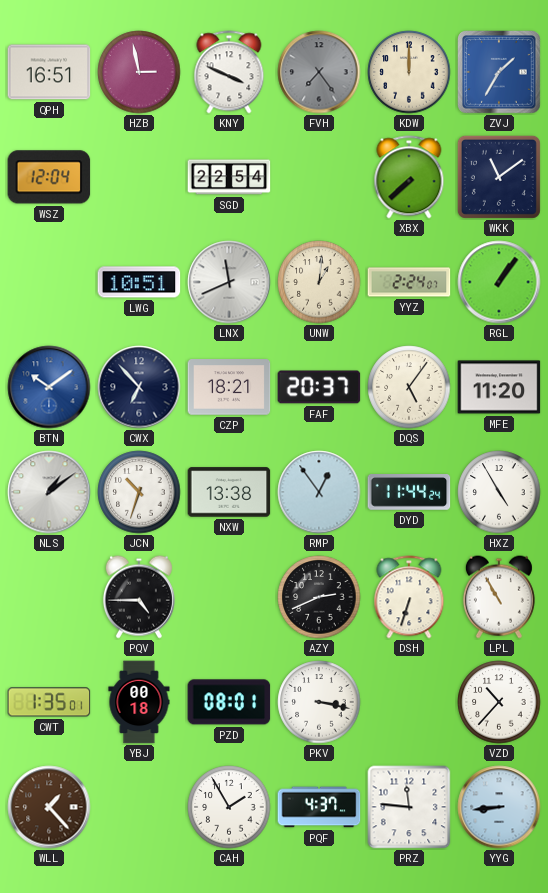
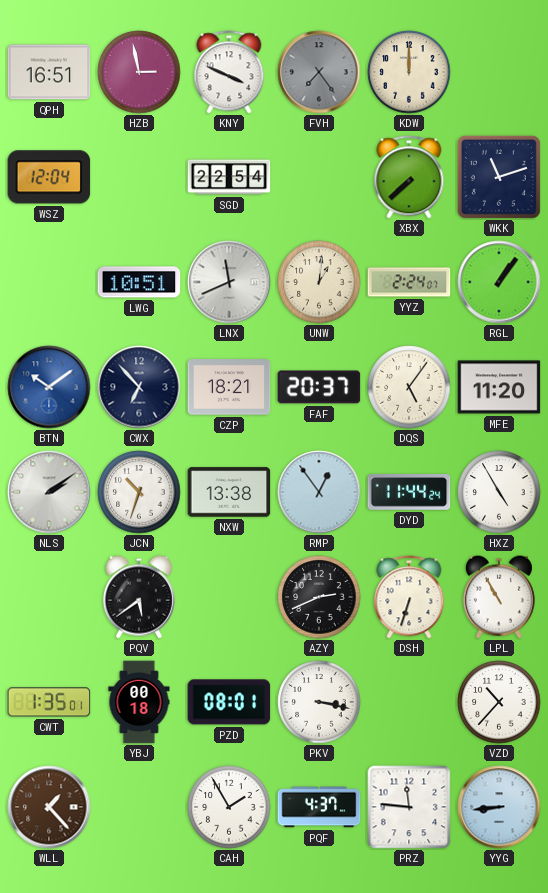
ZVJ: 1:35 -> none (500, 73)
WKK: 11:09 -> 11:12 (499, 177)
NLS: 1:09 -> 2:09 (49, 492)
PQV: 4:45 -> 5:39 (139, 597)
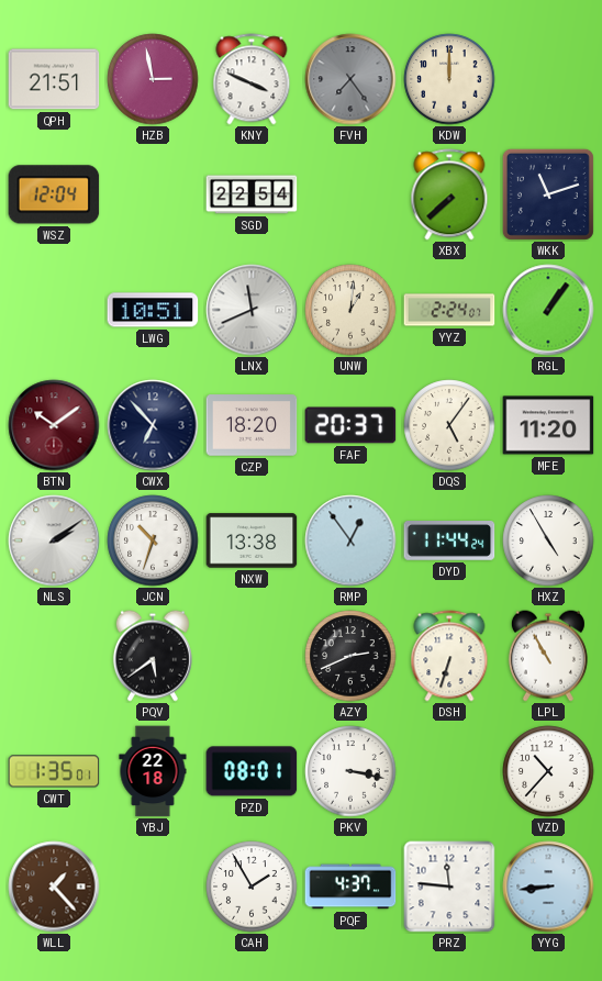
QPH: 16:51 -> 21:51 (54, 79)
BTN dial: blue -> burgundy (54, 425)
CZP: 18:21 -> 18:20 (252, 425)
YBJ: 00:18 -> 22:18 (153, 771)
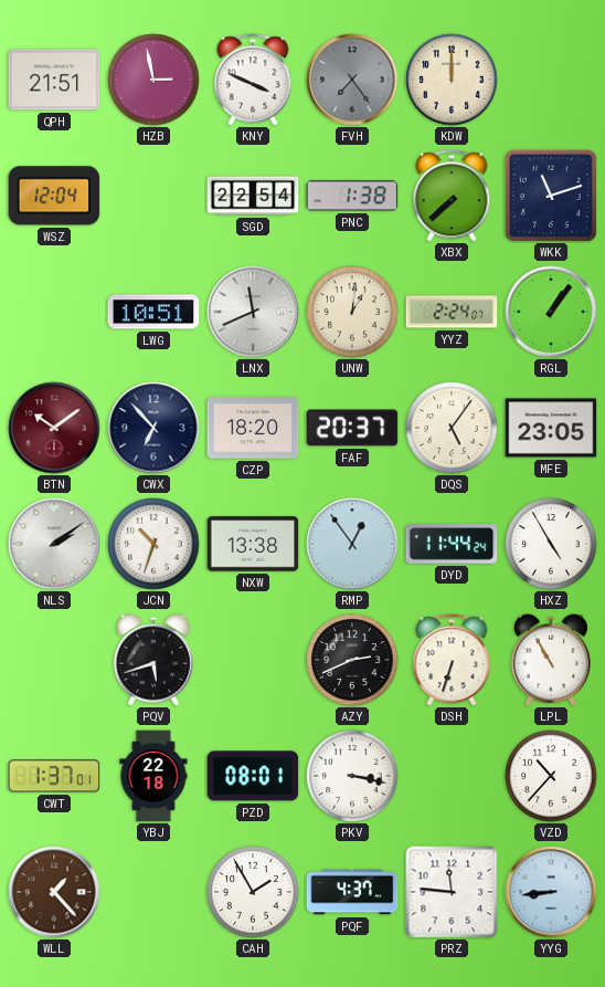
PNC: none -> 1:38 (352, 196)
MFE: 11:20 -> 23:05 (551, 428)
PQV: 5:39 -> 5:42 (153, 660)
CWT: 1:35 -> 1:37 (54, 776)
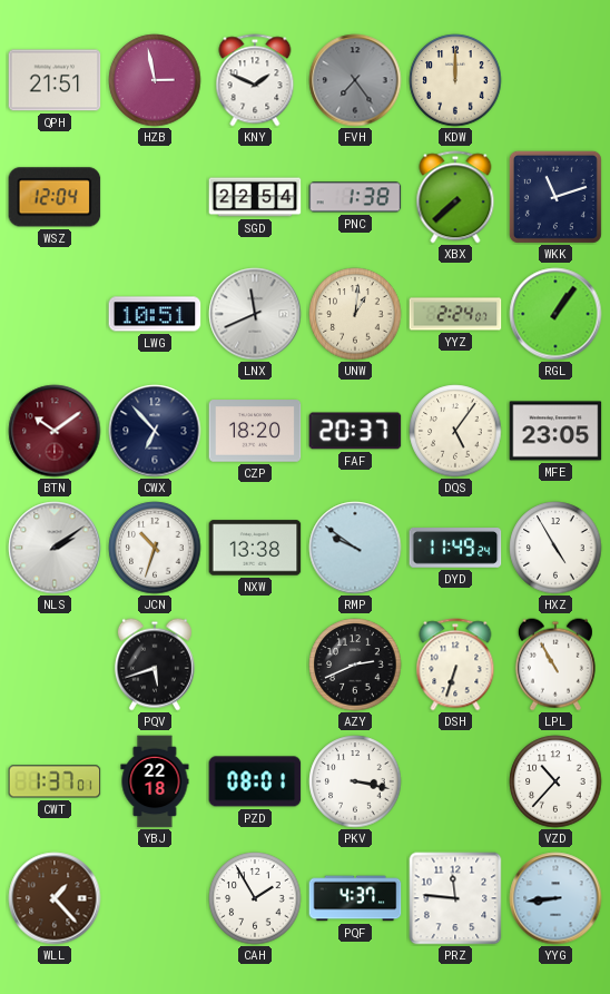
KNY: 3:49 -> 1:49 (255, 80)
RMP: 12:54 -> 9:51 (355, 548)
DYD: 11:44 -> 11:49 (455, 548)
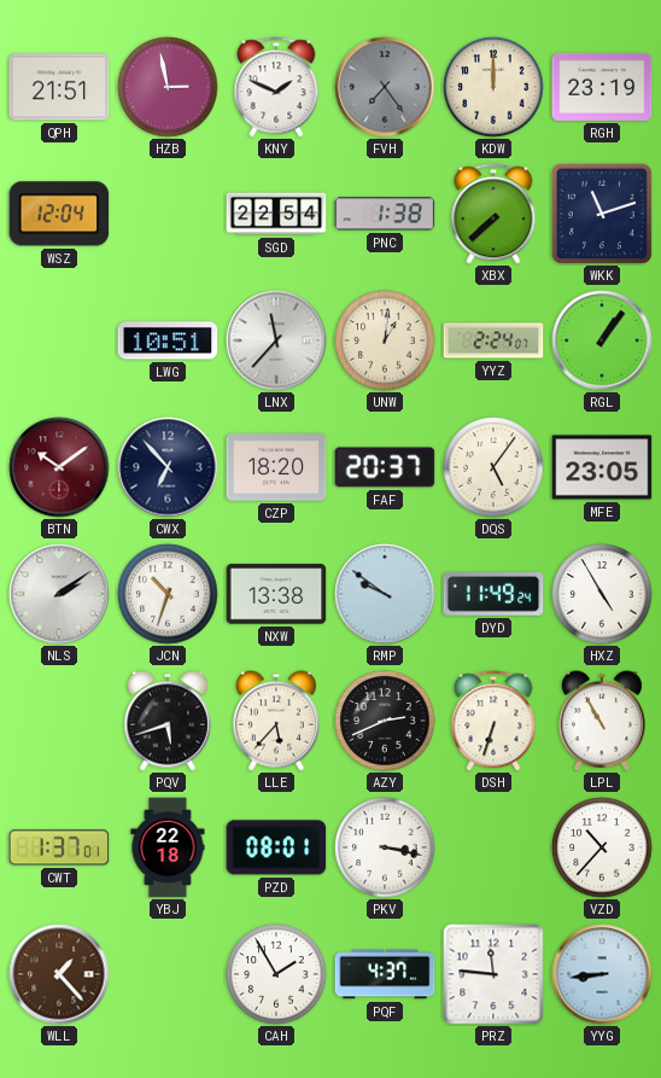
RGH: none -> 23:19 (602, 87)
LNX: 11:41 -> 11:37 (276, 340)
LLE: none -> 5:37 (276, 721)
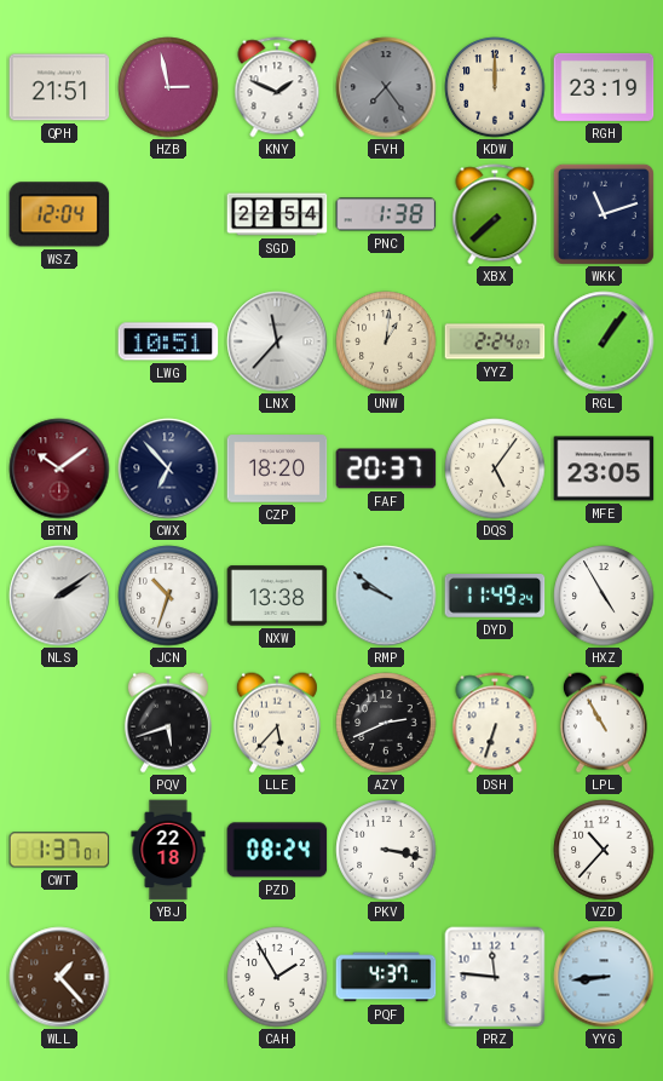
PZD: 08:01 -> 08:24 (277, 850)
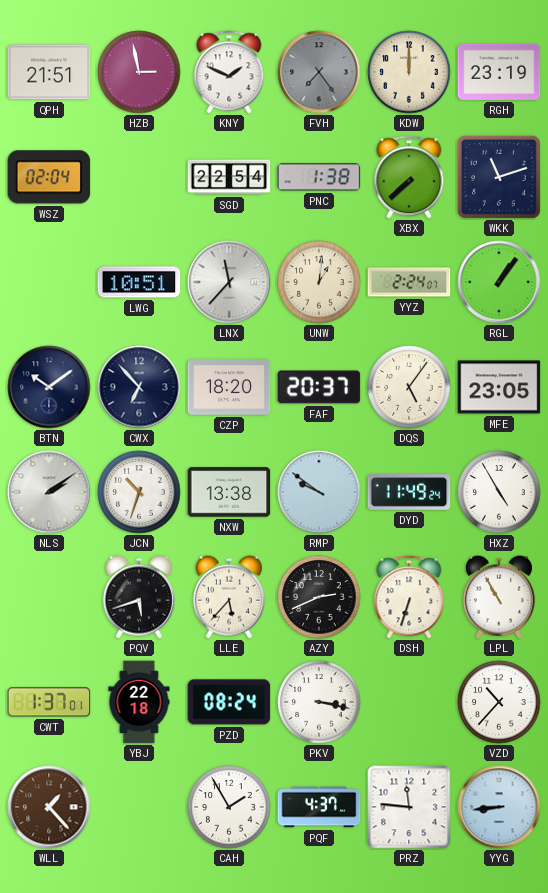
WSZ: 12:04 -> 02:04 (49, 177)
BTN dial: burgundy -> navy (49, 387)
